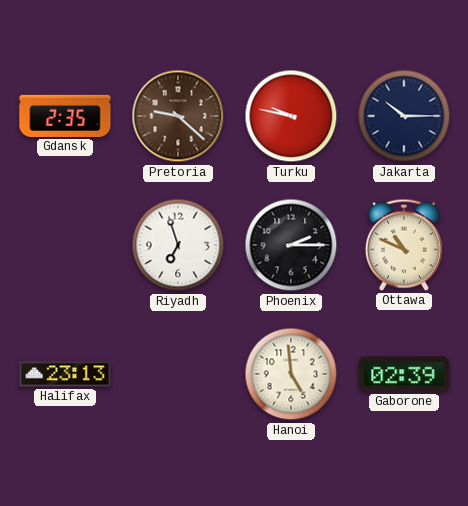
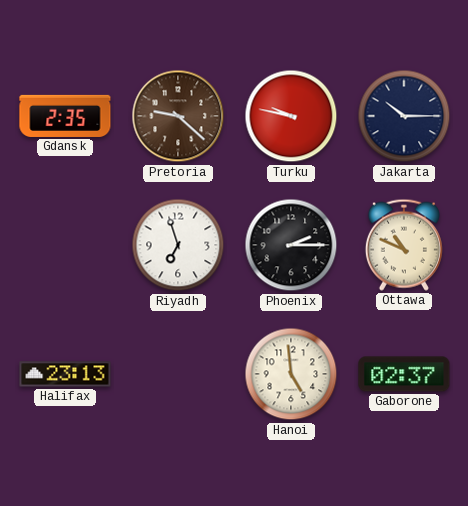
Gaborone: 02:39 -> 02:37 (404, 374)
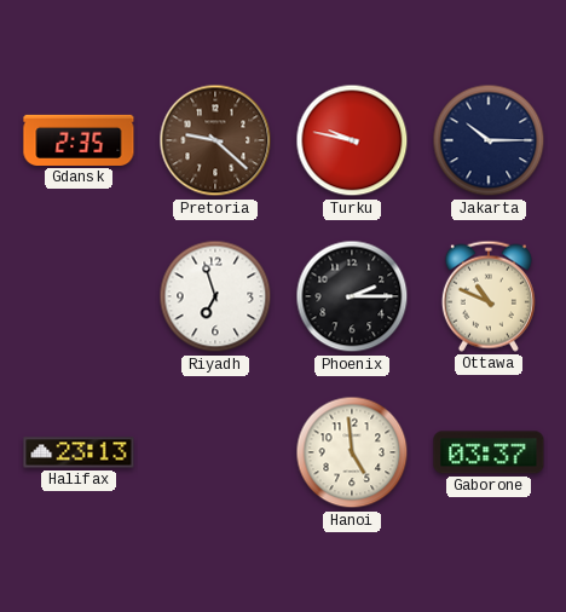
Gaborone: 02:37 -> 03:37 (489, 452)
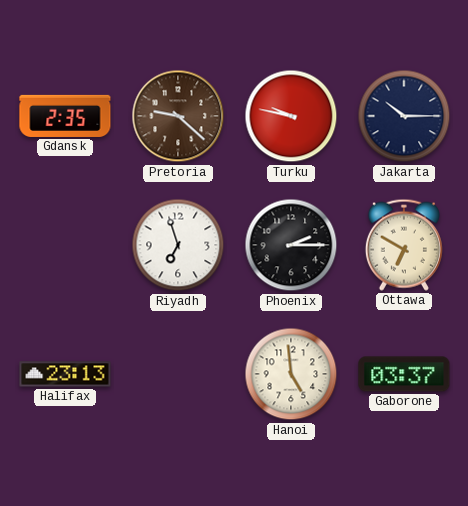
Ottawa: 10:49 -> 6:50 (404, 245)
